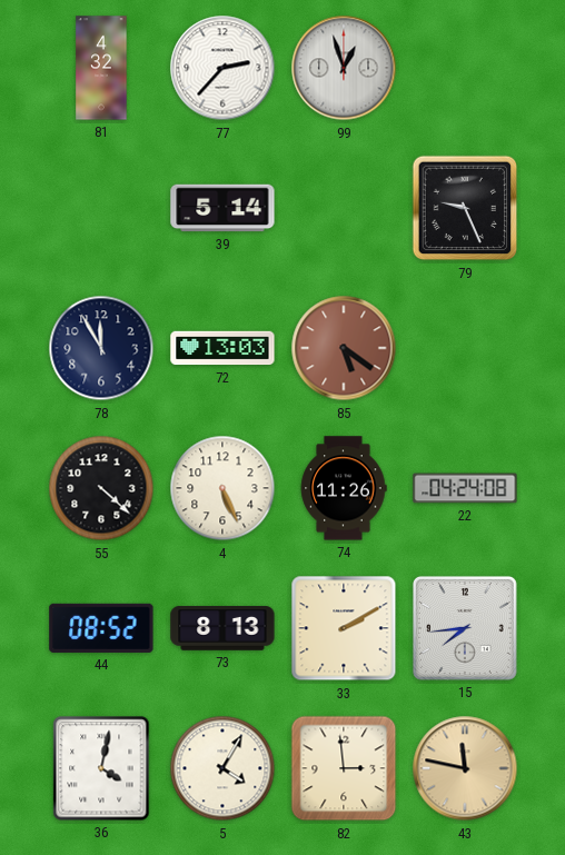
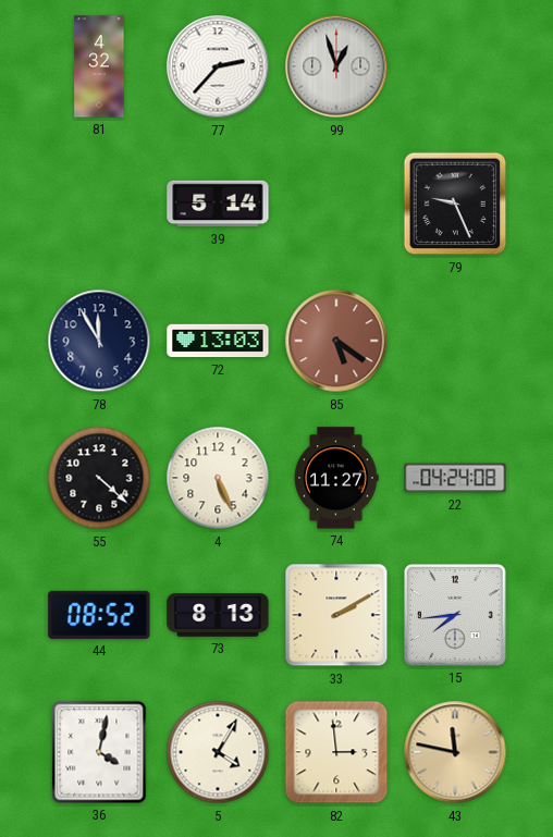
74: 11:26 -> 11:27 (336, 478)
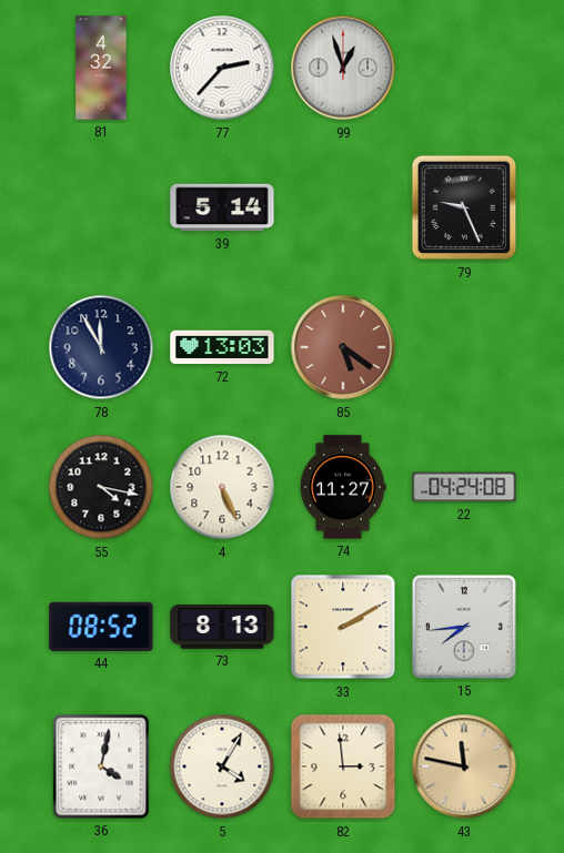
55: 4:22 -> 4:17 (101, 487)
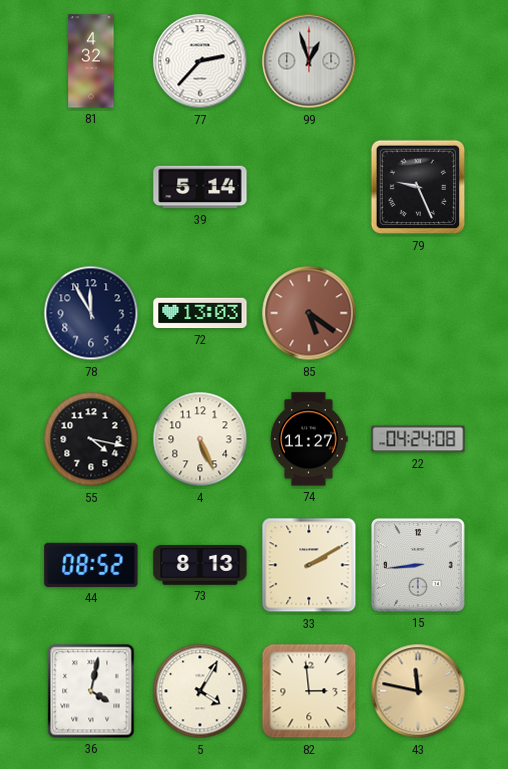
15: 7:44 -> 8:44 (418, 565)
